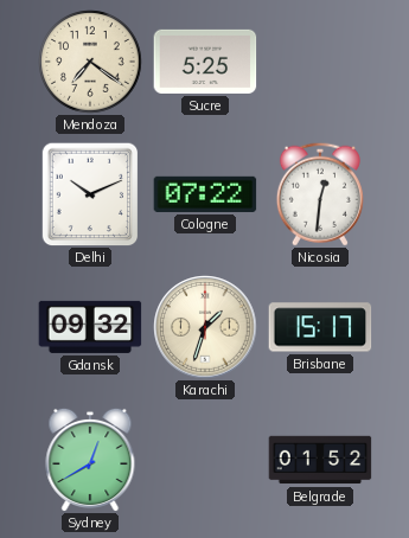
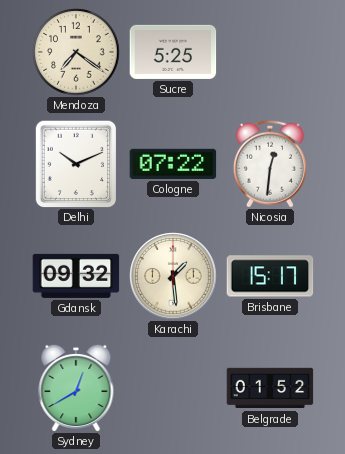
Karachi: 1:33 -> 1:29 (173, 276)
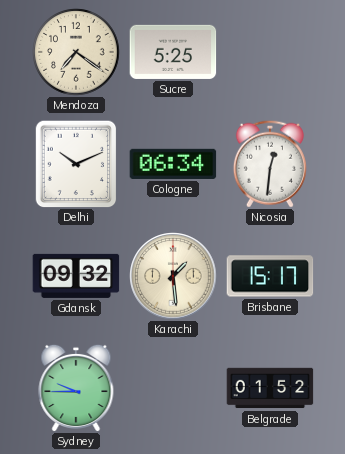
Cologne: 07:22 -> 06:34 (173, 164)
Sydney: 12:40 -> 9:45 (76, 388)
